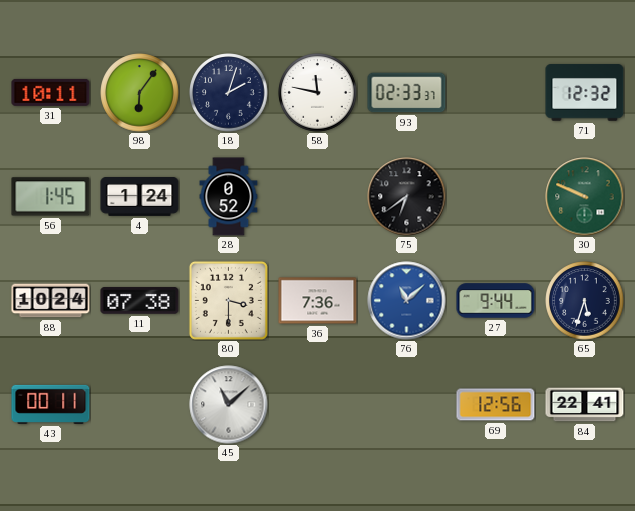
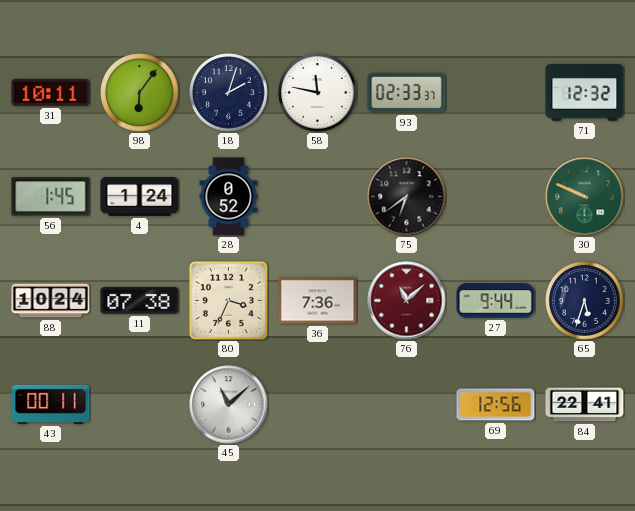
80: 3:30 -> 3:34 (228, 300)
76 dial: blue -> burgundy (407, 301)
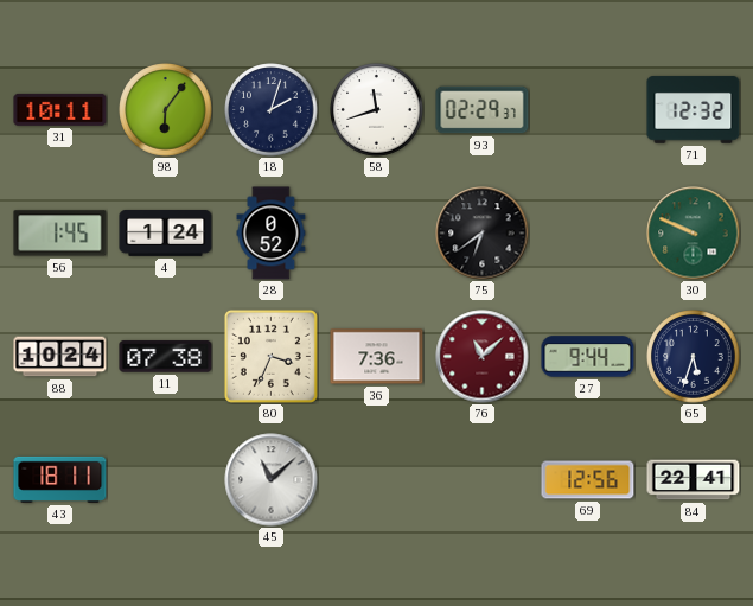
58: 11:47 -> 11:42 (377, 110)
93: 02:33 -> 02:29 (483, 110)
43: 00:11 -> 18:11 (60, 479)
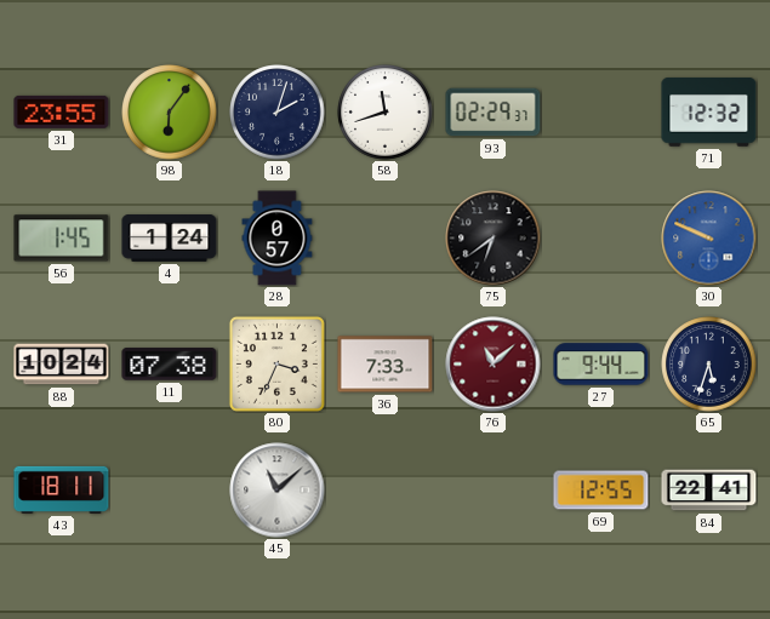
31: 10:11 -> 23:55 (62, 111)
28: 0:52 -> 0:57 (278, 239)
30 dial: green -> blue (709, 239)
36: 7:36 -> 7:33 (386, 365)
69: 12:56 -> 12:55 (601, 491)
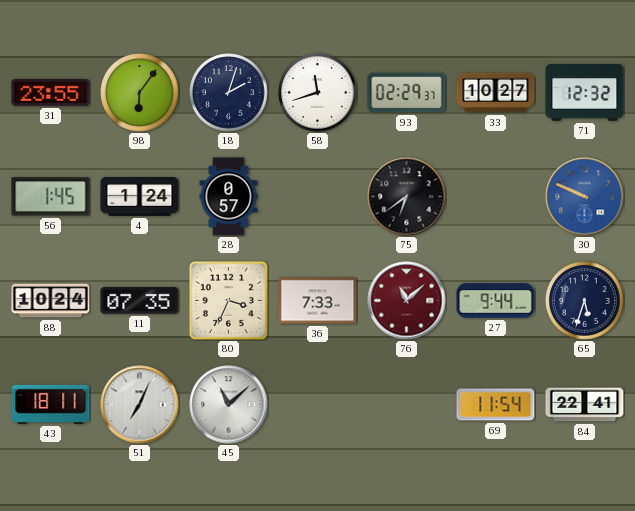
33: none -> 10:27 (496, 93)
11: 07:38 -> 07:35 (140, 301)
51: none -> 7:04 (140, 405)
69: 12:55 -> 11:54 (496, 405)
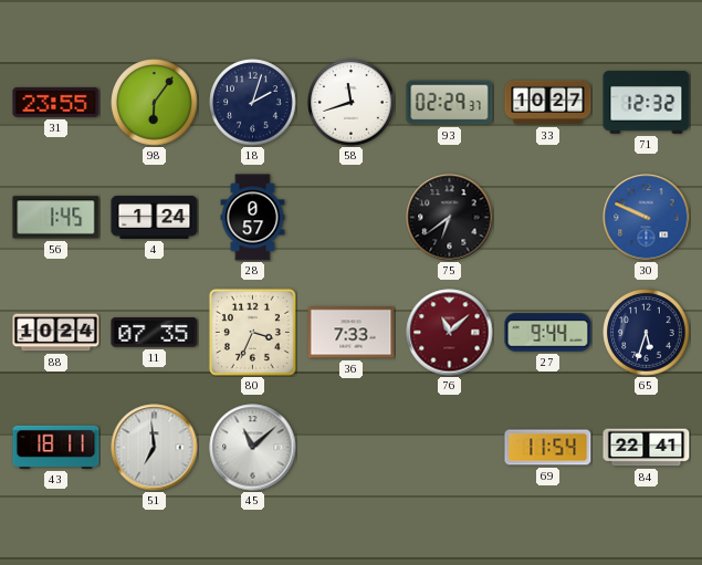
51: 7:04 -> 6:59 (155, 448)
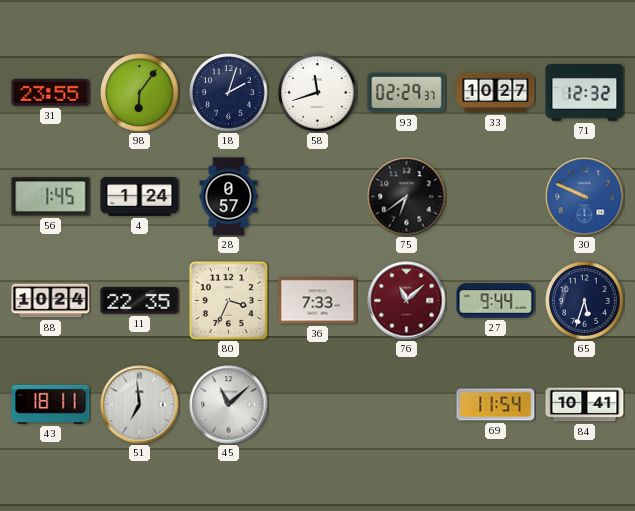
11: 07:35 -> 22:35 (140, 301)
84: 22:41 -> 10:41 (585, 405)
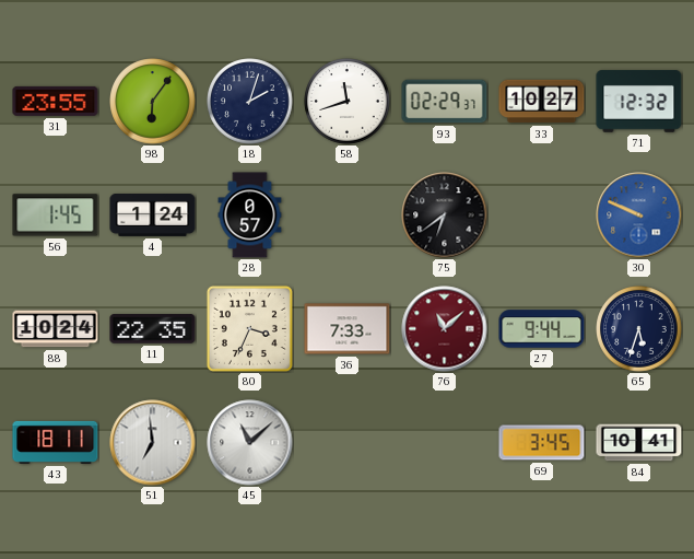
69: 11:54 -> 3:45 (542, 443)
